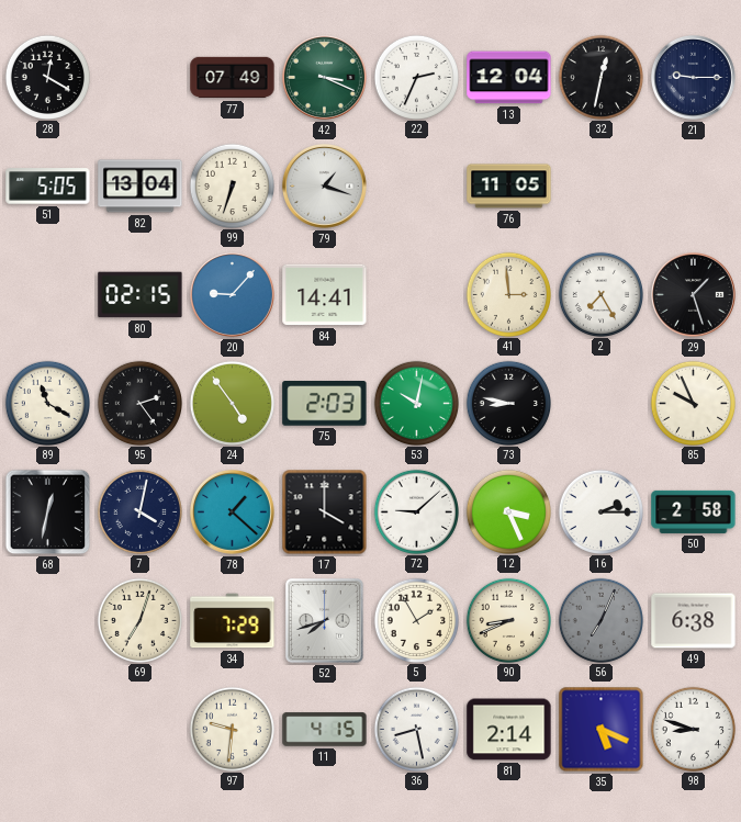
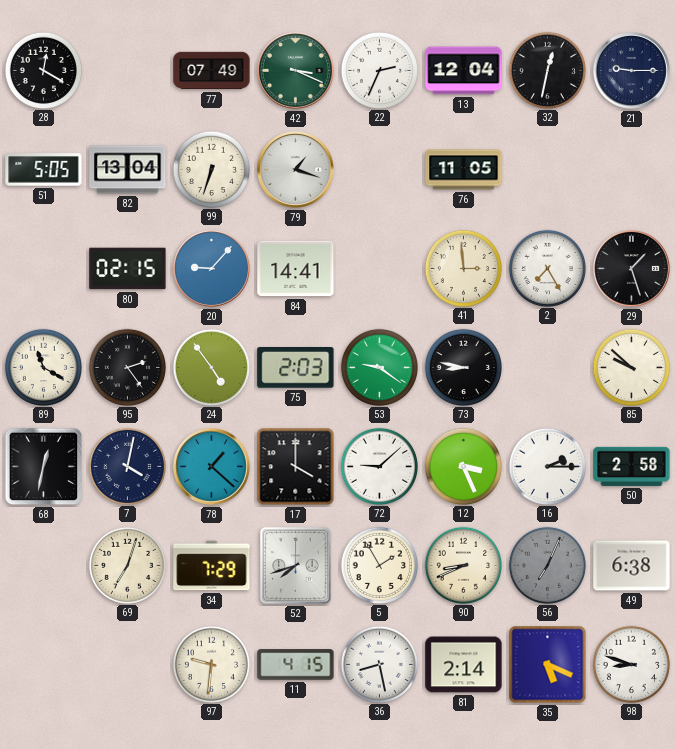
53: 10:02 -> 9:21 (379, 367)
85: 9:56 -> 9:52 (631, 367)
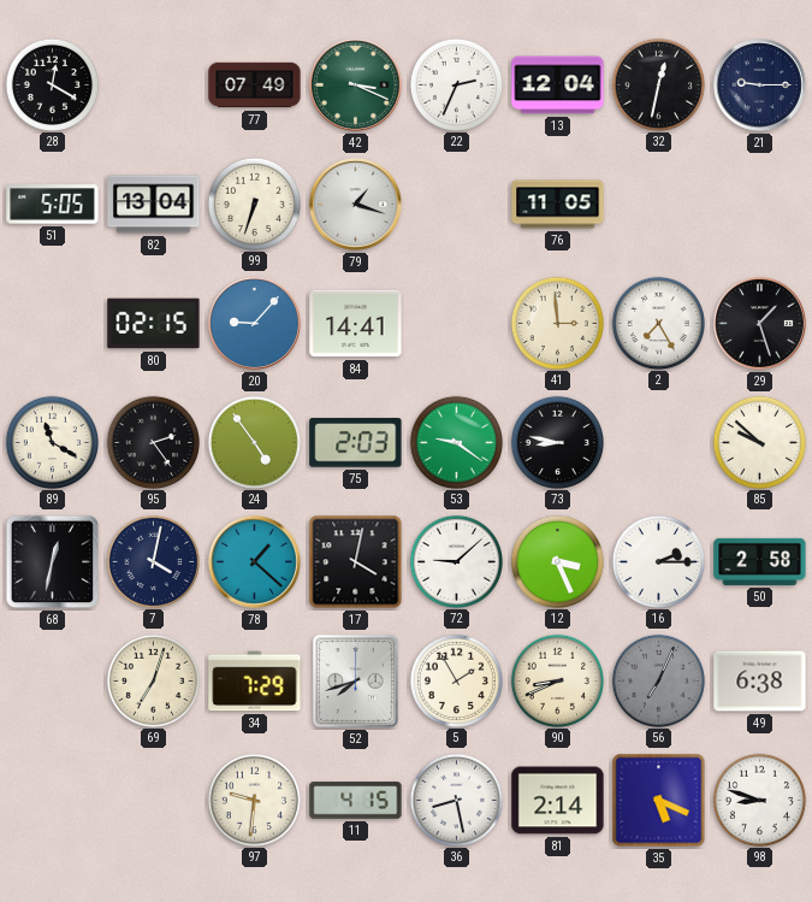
17: 4:00 -> 4:02 (356, 562)
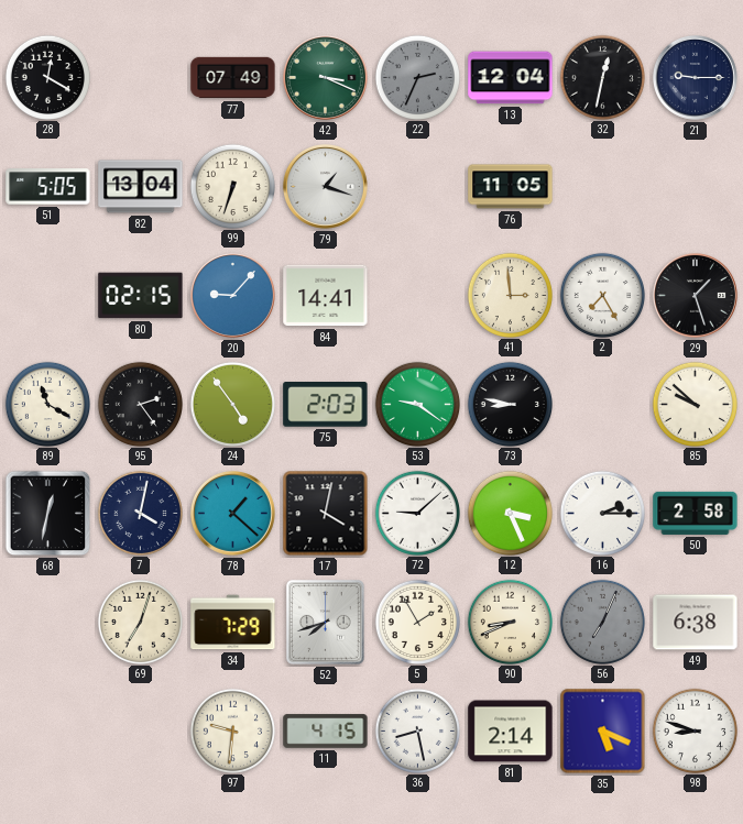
22 dial: white -> grey (417, 77)
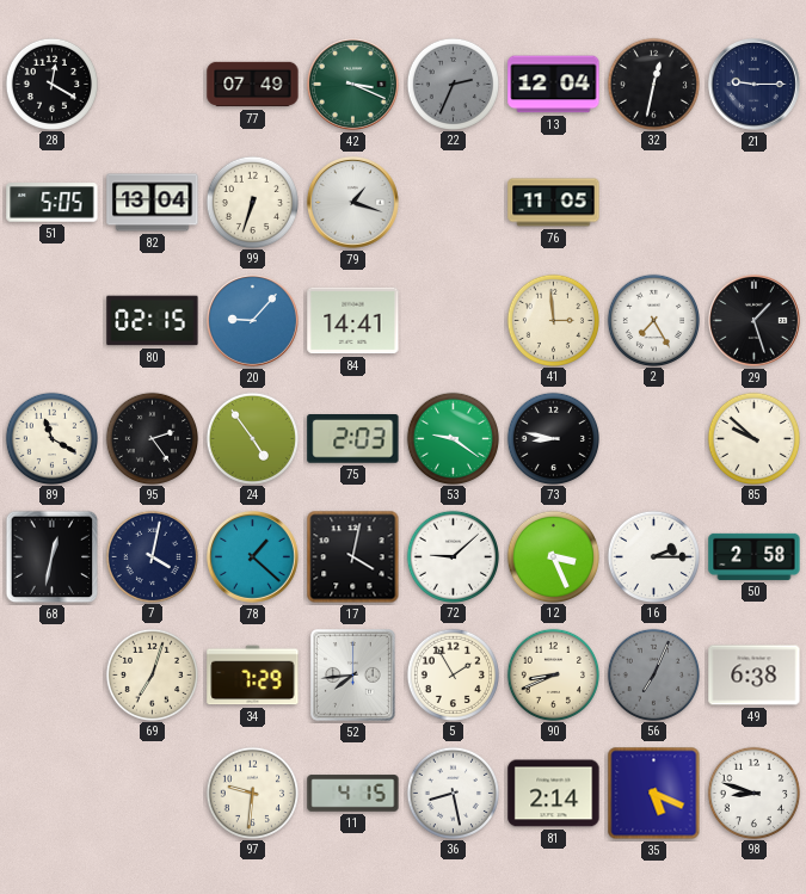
52: 7:42 -> 7:44 (352, 674)
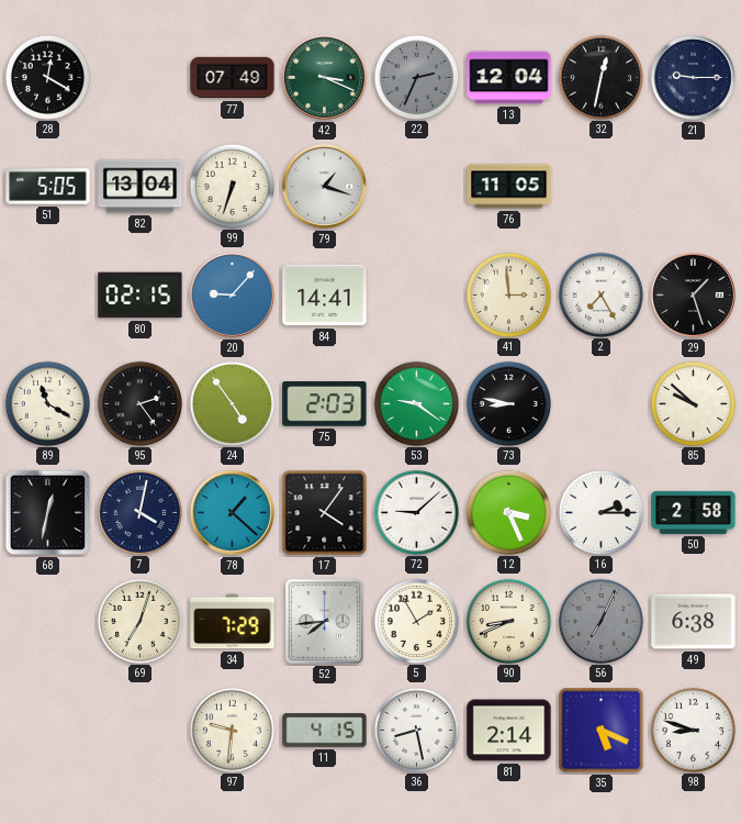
17: 4:02 -> 4:06 (325, 513)
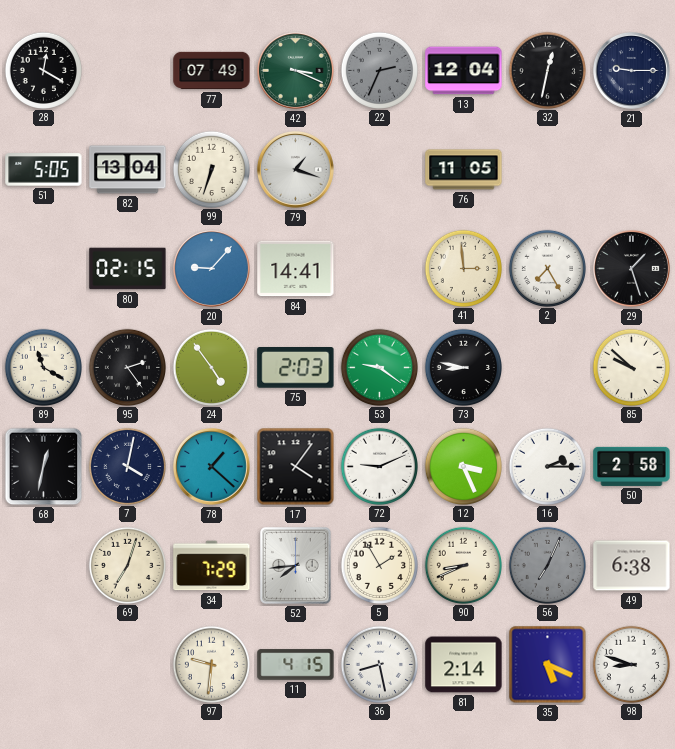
72: 9:08 -> 9:11 (379, 466)
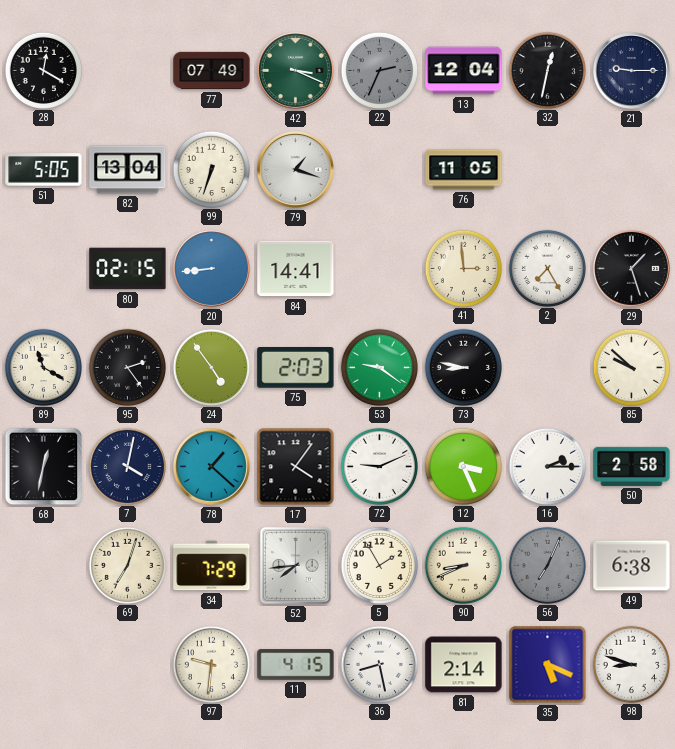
20: 9:07 -> 8:44 (211, 268)
